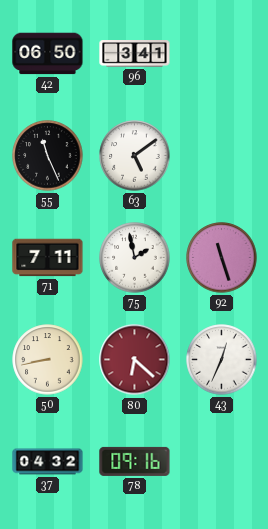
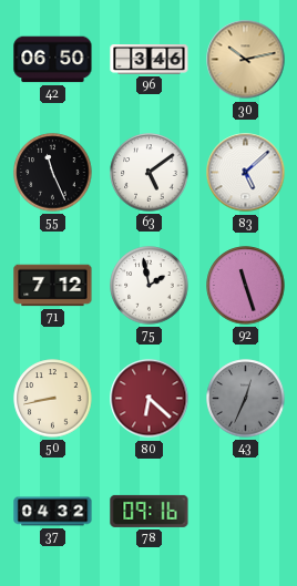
96: 3:41 -> 3:46 (150, 60)
30: none -> 10:13 (246, 60)
83: none -> 5:08 (246, 173)
71: 7:11 -> 7:12 (53, 286)
43 dial: white -> grey (246, 399)
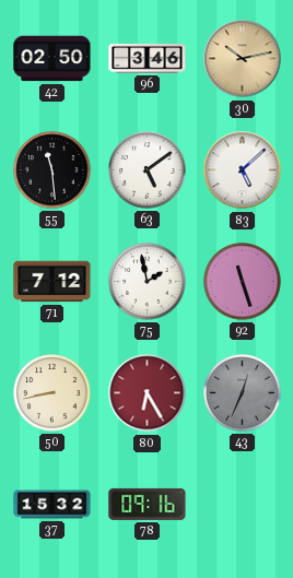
42: 06:50 -> 02:50 (52, 59)
55: 11:26 -> 11:29 (52, 170)
80: 6:22 -> 6:25 (148, 393)
37: 04:32 -> 15:32 (52, 505)
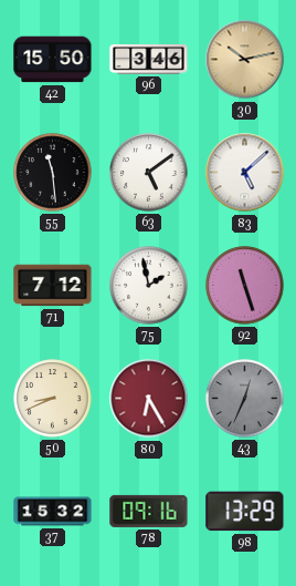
42: 02:50 -> 15:50 (53, 60)
50: 8:43 -> 8:41 (53, 399)
98: none -> 13:29 (245, 512)
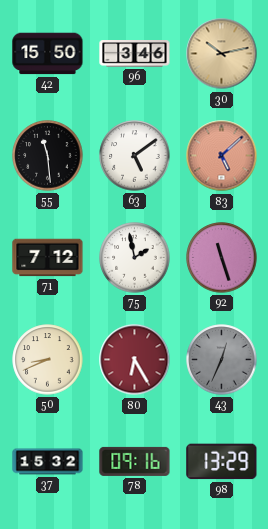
83 dial: white -> salmon (222, 156)
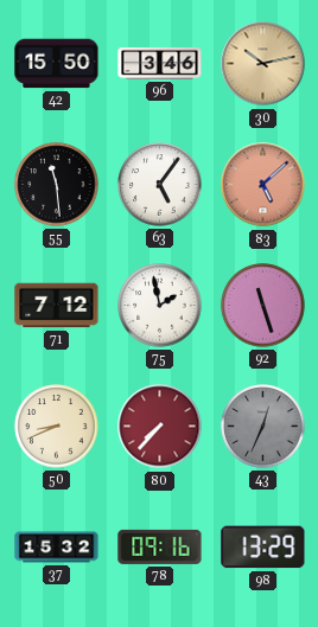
63: 5:09 -> 5:06 (160, 185)
80: 6:25 -> 7:37 (160, 427)
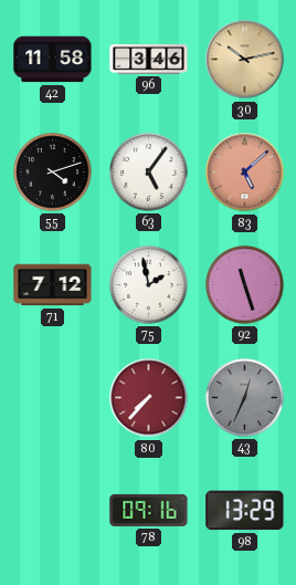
42: 15:50 -> 11:58 (53, 60)
55: 11:29 -> 4:12 (53, 173)
50: 8:41 -> none (57, 427)
37: 15:32 -> none (57, 548)
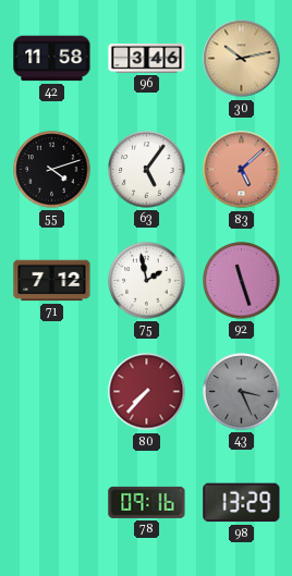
43: 12:34 -> 3:26 (242, 392)
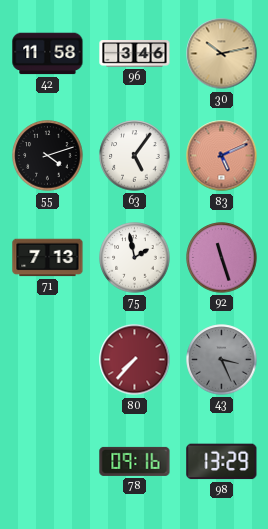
83: 5:08 -> 5:11 (222, 156)
71: 7:12 -> 7:13 (48, 258)
